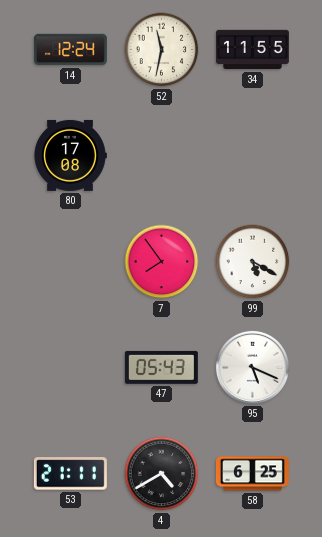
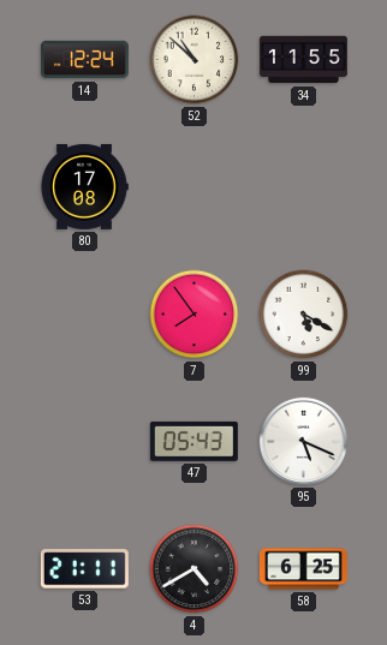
52: 11:32 -> 10:52 (195, 60)
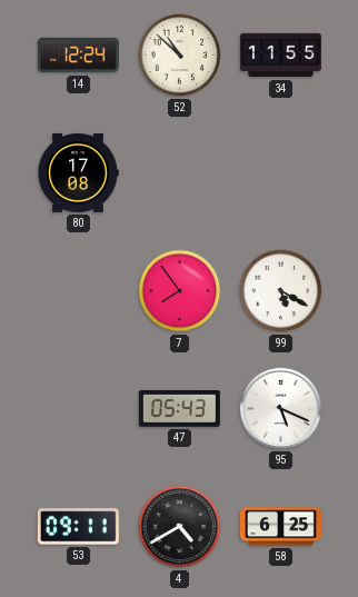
53: 21:11 -> 09:11 (78, 527)
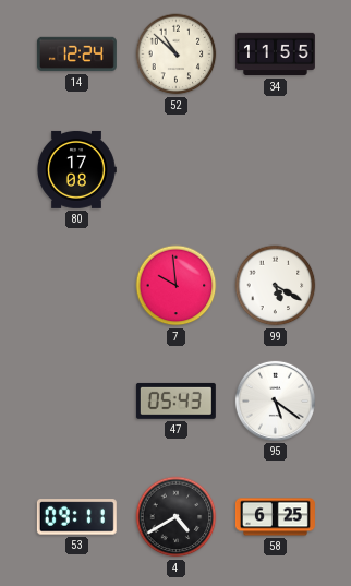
7: 7:54 -> 9:59 (177, 286)
95: 5:19 -> 5:21 (275, 400)
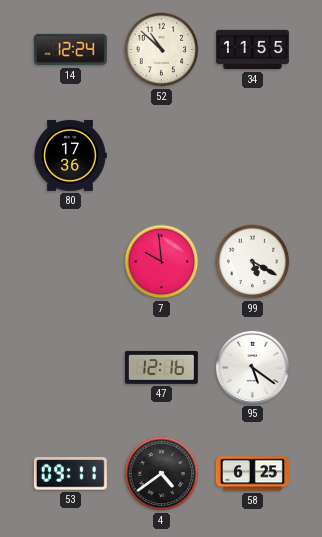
80: 17:08 -> 17:36 (70, 155)
47: 05:43 -> 12:16 (161, 367)
4: 4:40 -> 4:39 (162, 474)
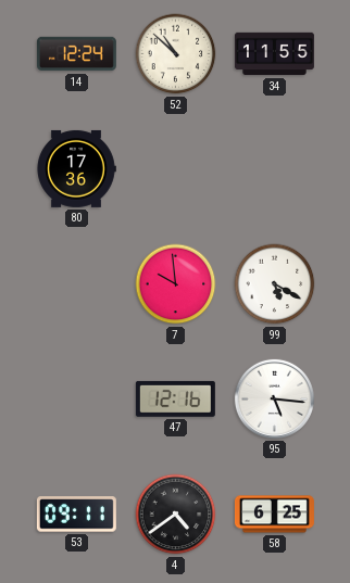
95: 5:21 -> 5:16 (274, 398)
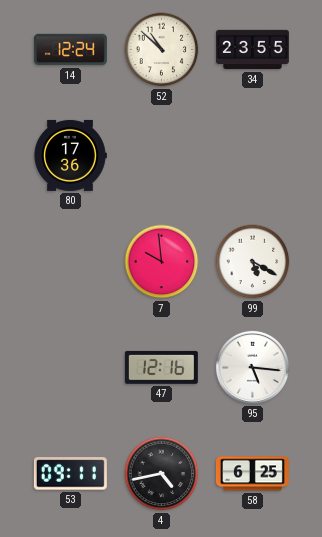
34: 11:55 -> 23:55 (252, 50)
4: 4:39 -> 4:43 (162, 474)
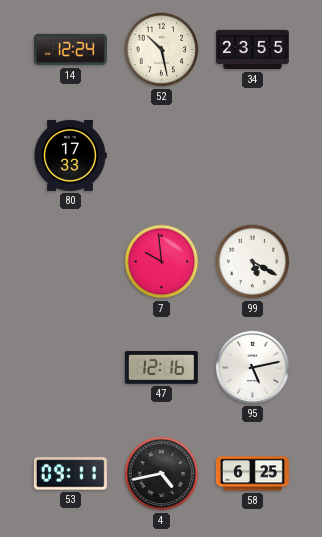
52: 10:52 -> 10:28 (162, 50)
80: 17:36 -> 17:33 (70, 155)
95: 5:16 -> 5:13 (252, 367)
